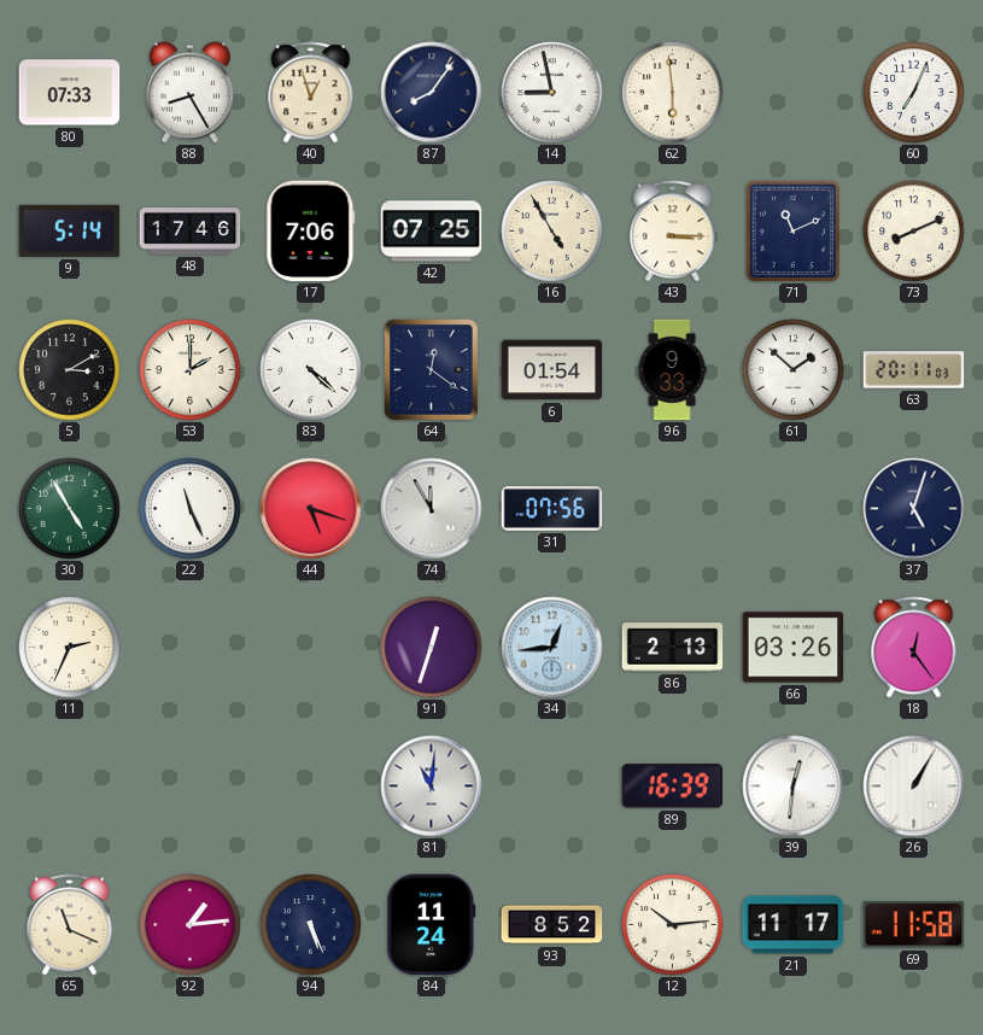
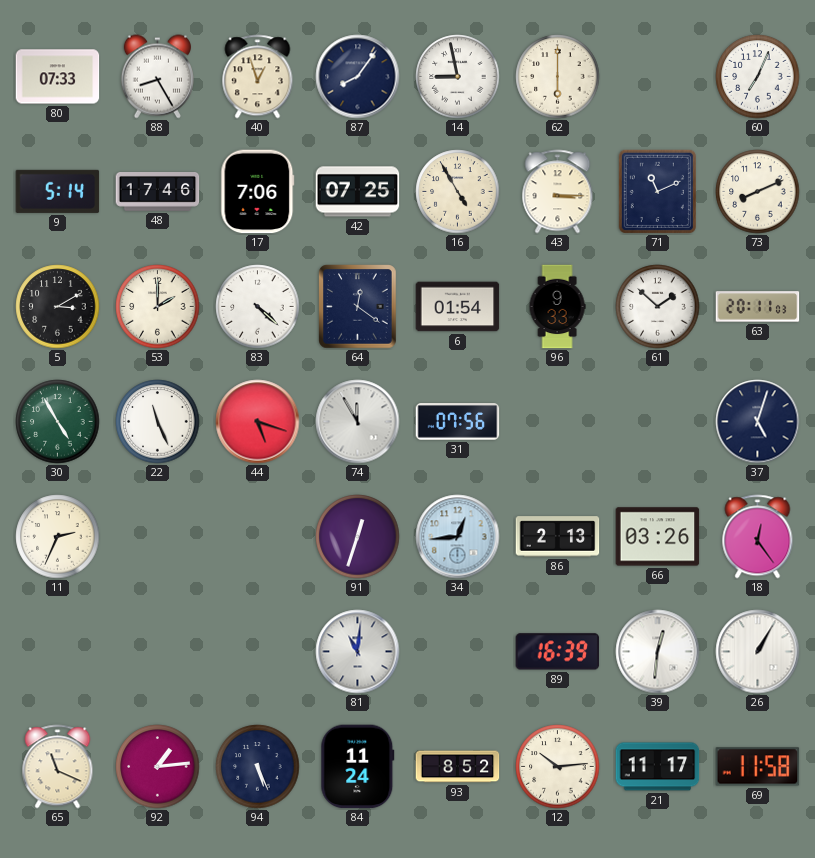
62: 5:59 -> 6:00 (558, 77)
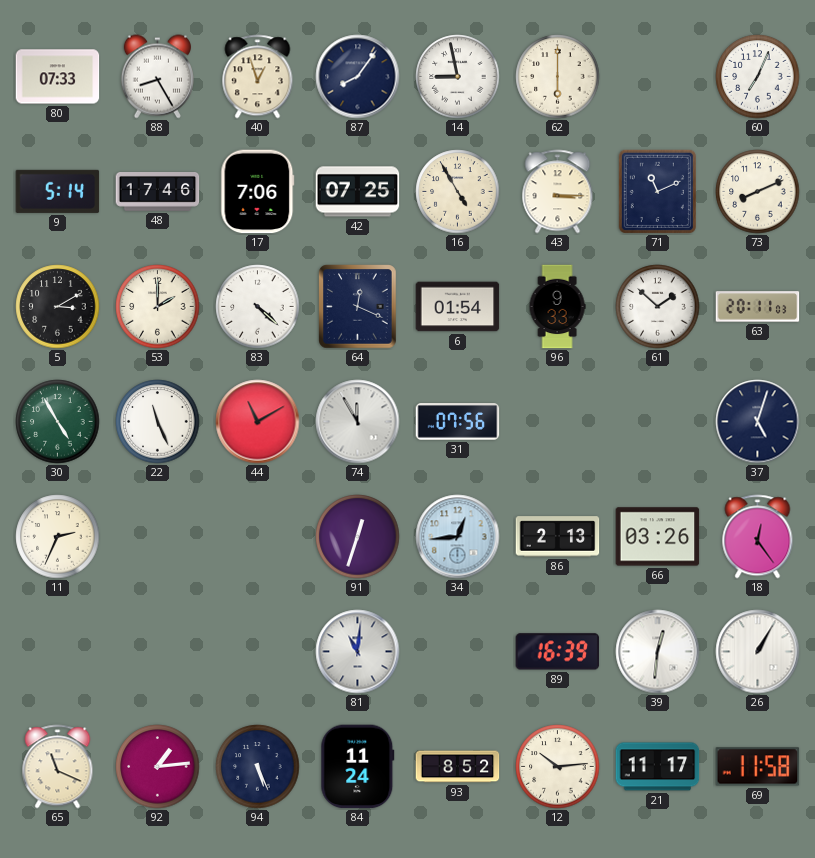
64: 12:21 -> 12:19 (358, 307)
44: 5:18 -> 11:10 (258, 422)
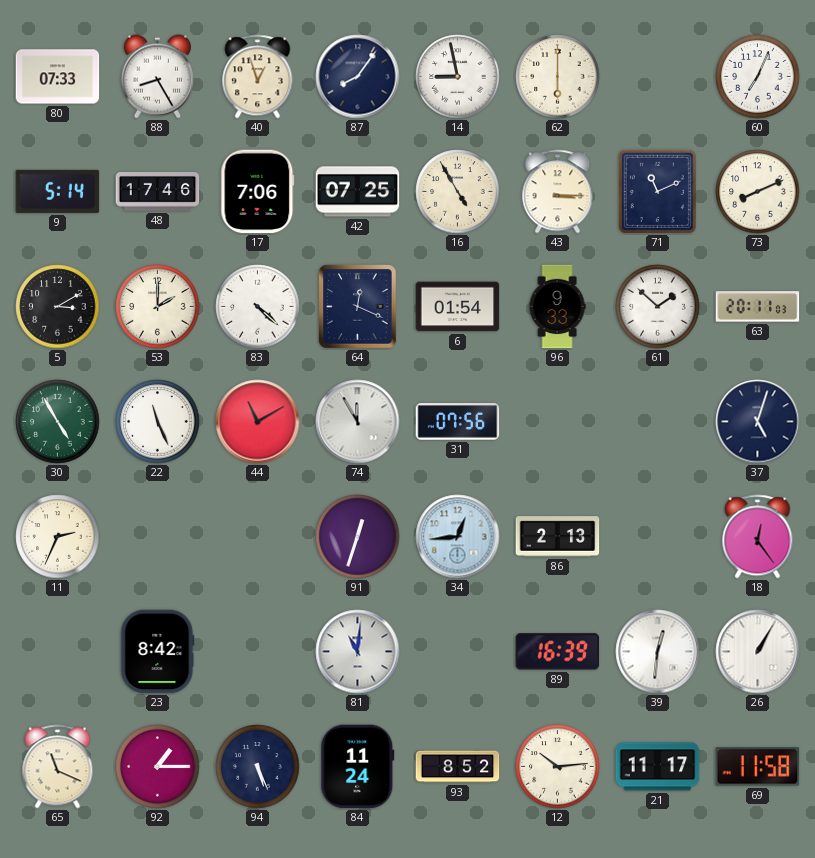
66: 03:26 -> none (658, 537)
23: none -> 8:42 (158, 652)
92: 1:14 -> 1:15 (158, 767)
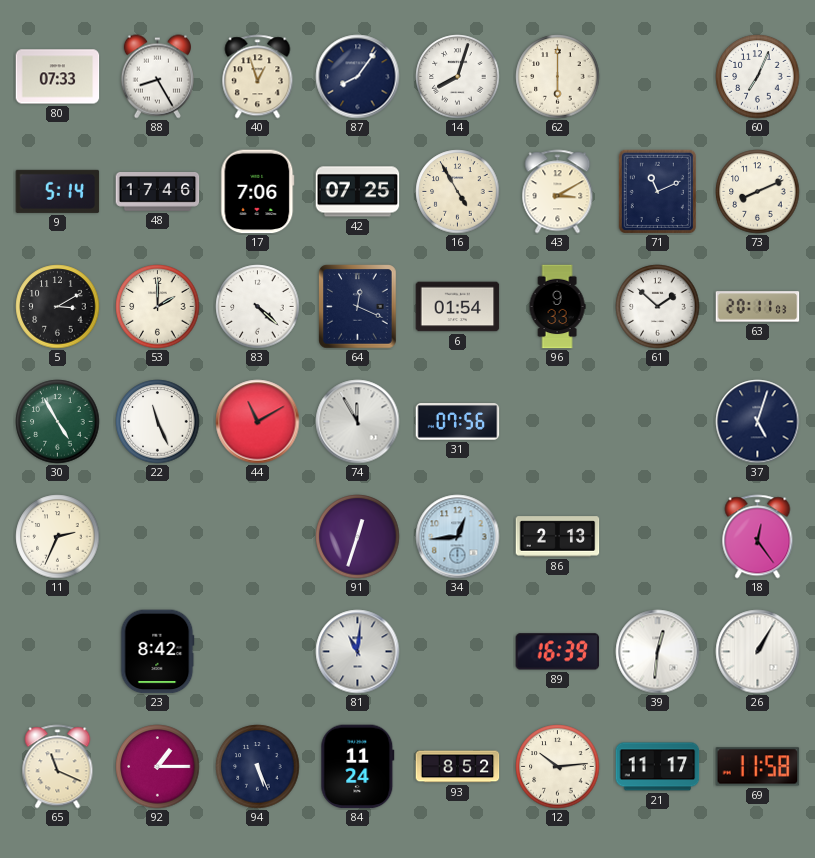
14: 8:58 -> 8:03 (458, 77)
43: 3:15 -> 3:10 (558, 192)
